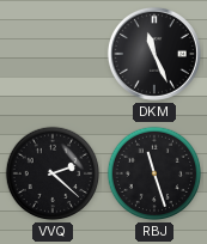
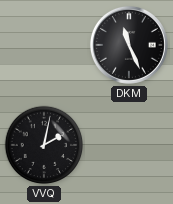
VVQ: 2:22 -> 2:02 (44, 145)
RBJ: 11:27 -> none (154, 173)
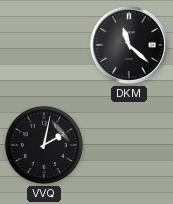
DKM: 11:26 -> 11:22 (129, 45)
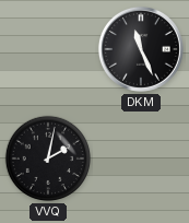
DKM: 11:22 -> 11:26 (141, 49)
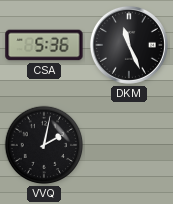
CSA: none -> 5:36 (44, 45)
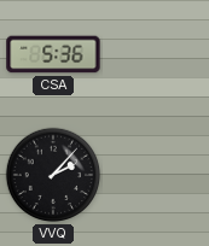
DKM: 11:26 -> none (129, 45)
VVQ: 2:02 -> 2:07 (53, 175)
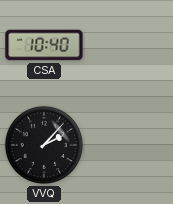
CSA: 5:36 -> 10:40 (44, 45)
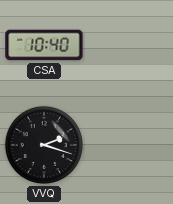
VVQ: 2:07 -> 2:18 (44, 145)
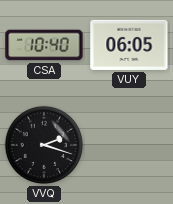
VUY: none -> 06:05 (129, 45)
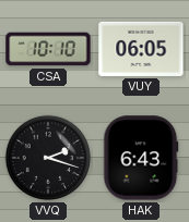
CSA: 10:40 -> 10:10 (48, 49)
HAK: none -> 6:43 (141, 158)
